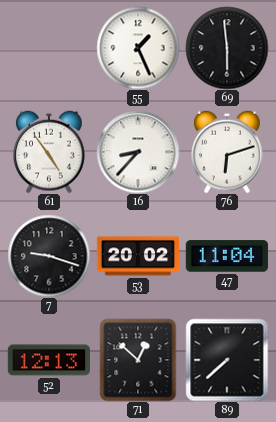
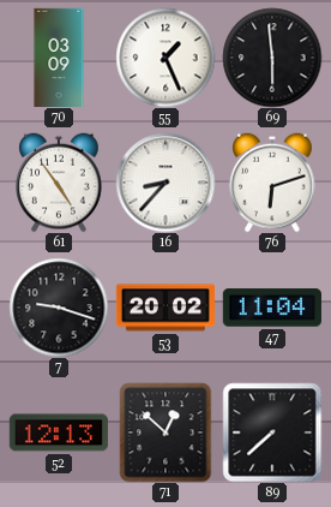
70: none -> 03:09 (59, 56)
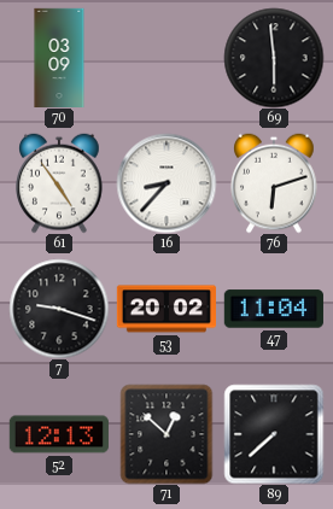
55: 1:26 -> none (165, 58)
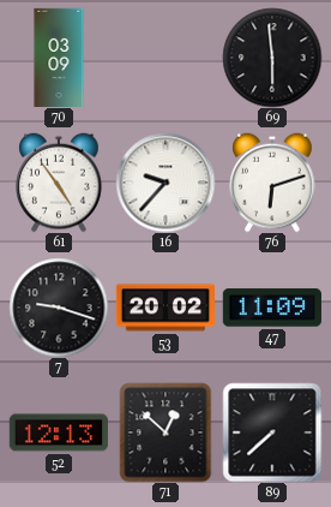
16: 8:37 -> 9:37 (165, 183)
47: 11:04 -> 11:09 (272, 308)
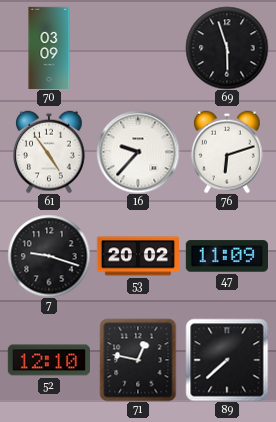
69: 5:59 -> 5:57 (227, 48)
52: 12:13 -> 12:10 (49, 360)
71: 12:52 -> 12:47 (138, 360)
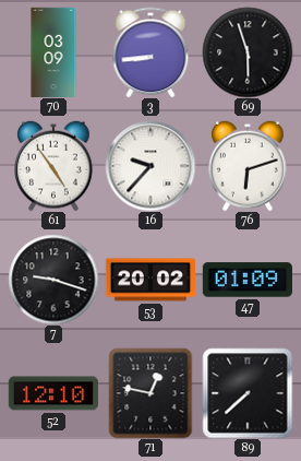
3: none -> 8:44 (150, 52)
47: 11:09 -> 01:09 (248, 280)
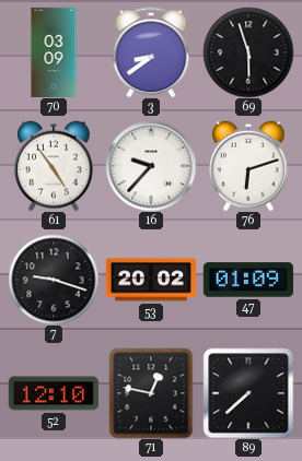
3: 8:44 -> 8:39 (151, 52)
